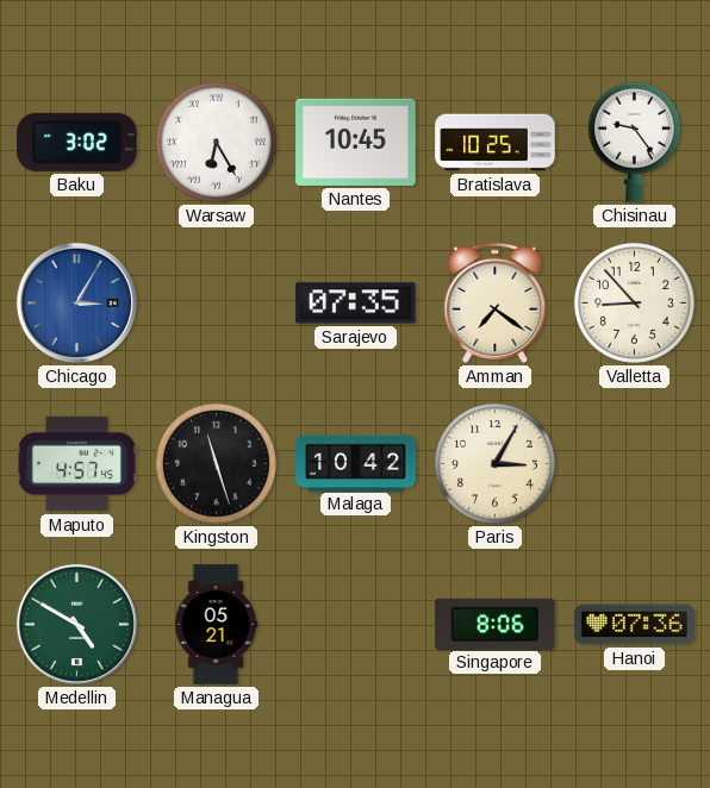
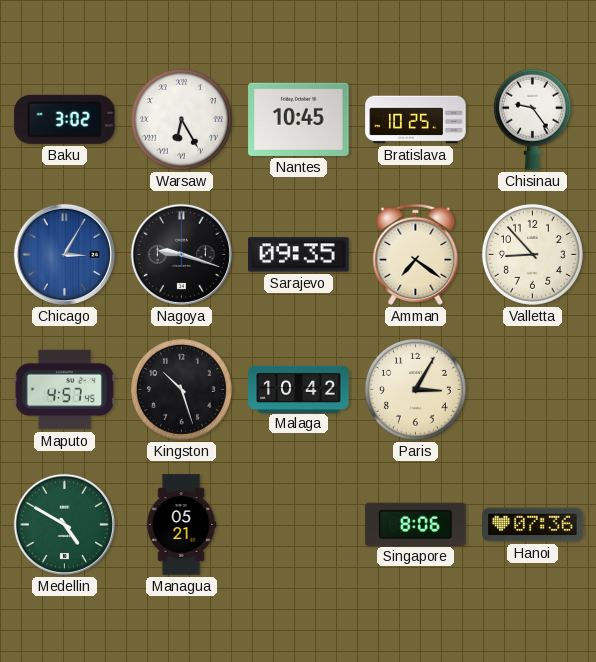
Nagoya: none -> 9:18 (181, 254)
Sarajevo: 07:35 -> 09:35 (299, 255)
Kingston: 11:27 -> 10:27 (181, 389)
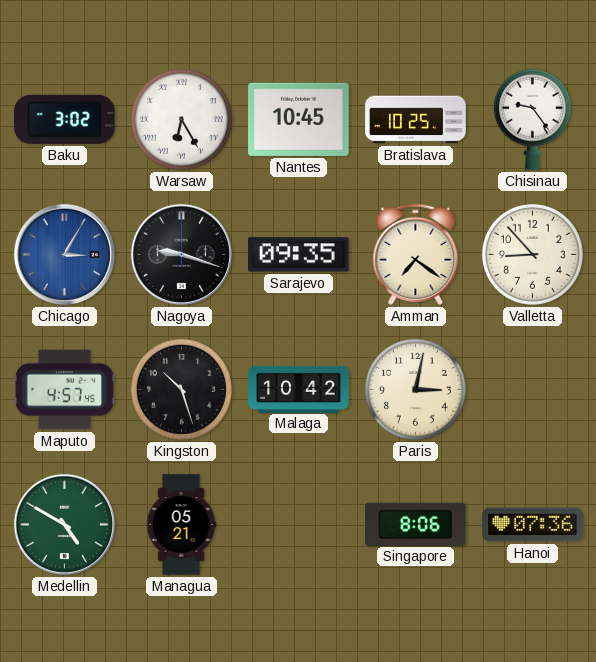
Paris: 3:05 -> 3:02 (415, 389)
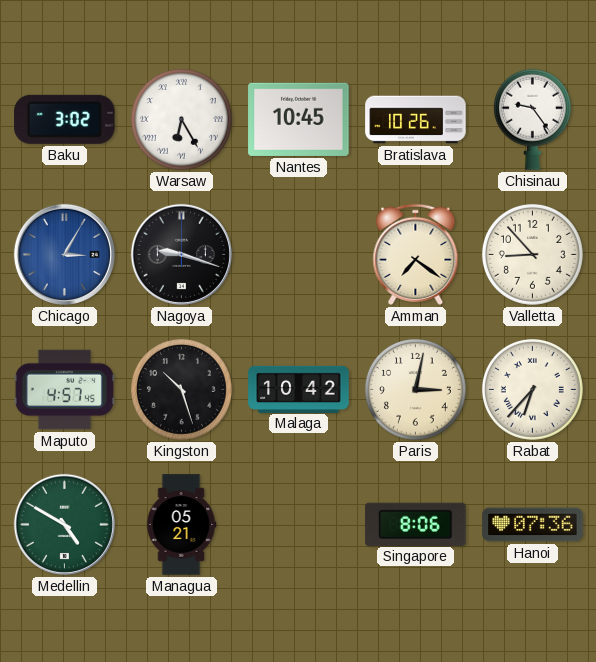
Bratislava: 10:25 -> 10:26 (416, 120)
Sarajevo: 09:35 -> none (299, 255)
Rabat: none -> 6:37 (532, 389)
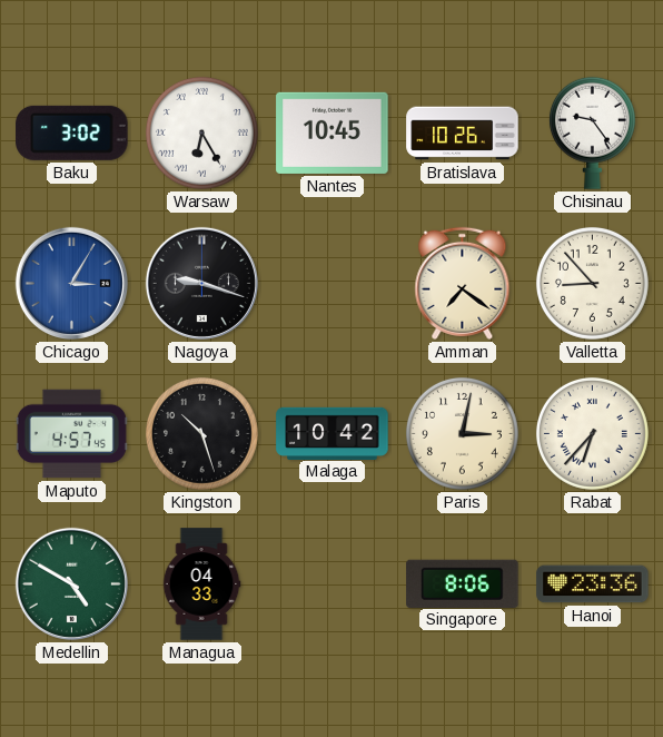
Managua: 05:21 -> 04:33 (201, 584)
Hanoi: 07:36 -> 23:36 (593, 584)
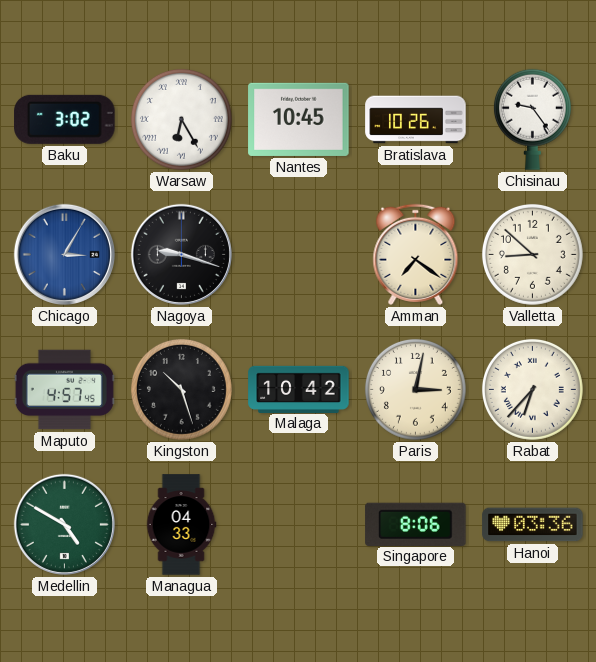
Valletta: 8:53 -> 8:52 (532, 254)
Hanoi: 23:36 -> 03:36 (533, 525)
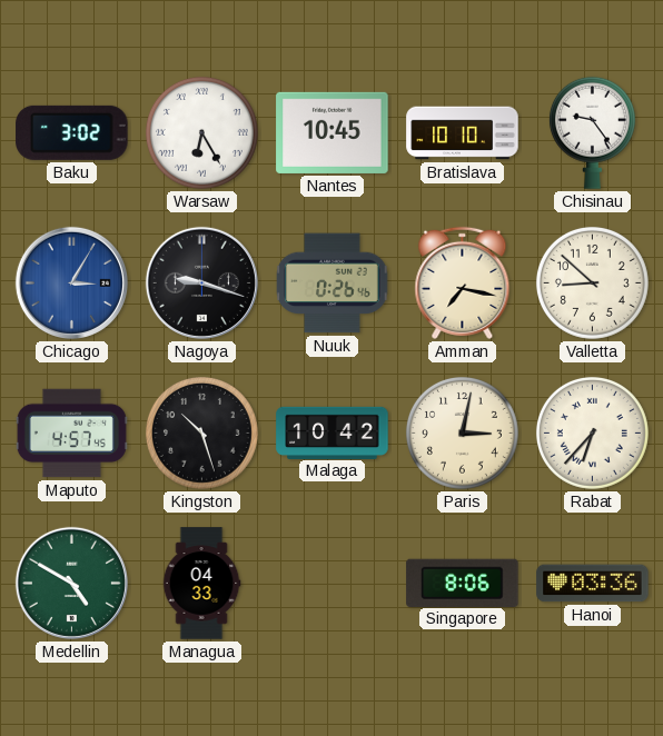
Bratislava: 10:26 -> 10:10 (463, 133)
Nuuk: none -> 0:26 (333, 284)
Amman: 7:21 -> 7:17 (463, 282)
